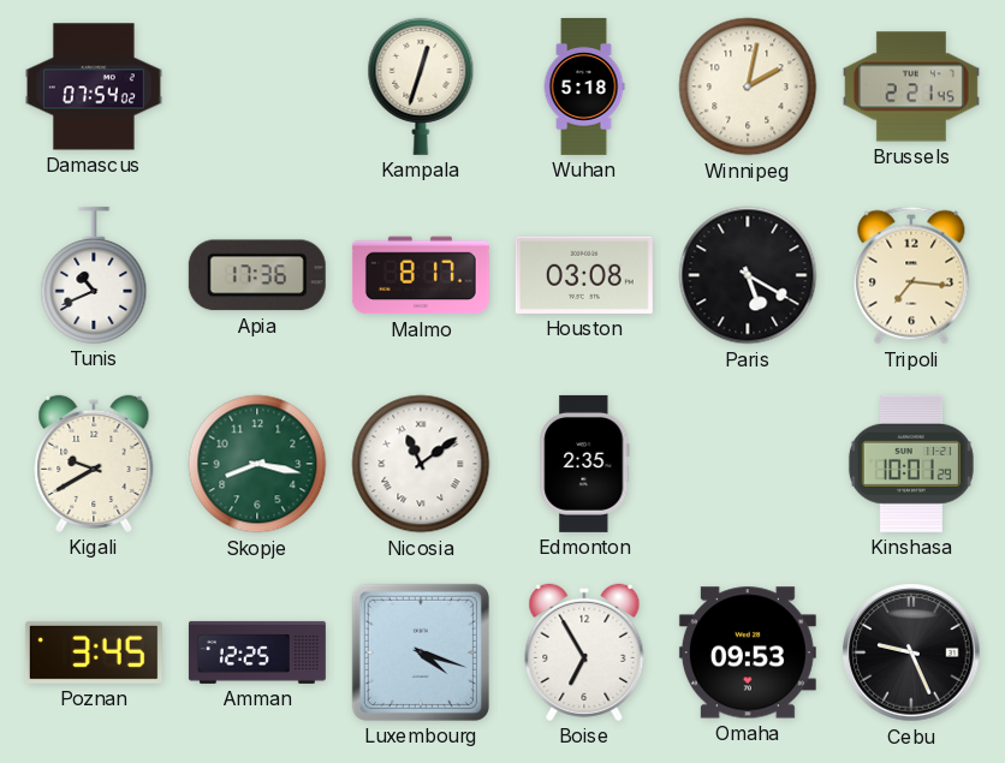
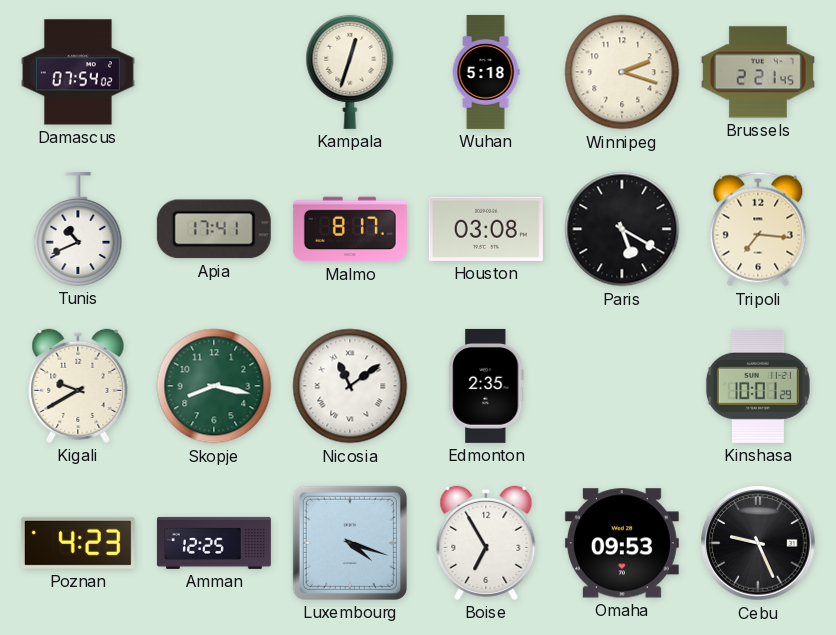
Winnipeg: 2:02 -> 2:18 (622, 72)
Apia: 17:36 -> 17:41 (214, 229)
Poznan: 3:45 -> 4:23 (78, 543)
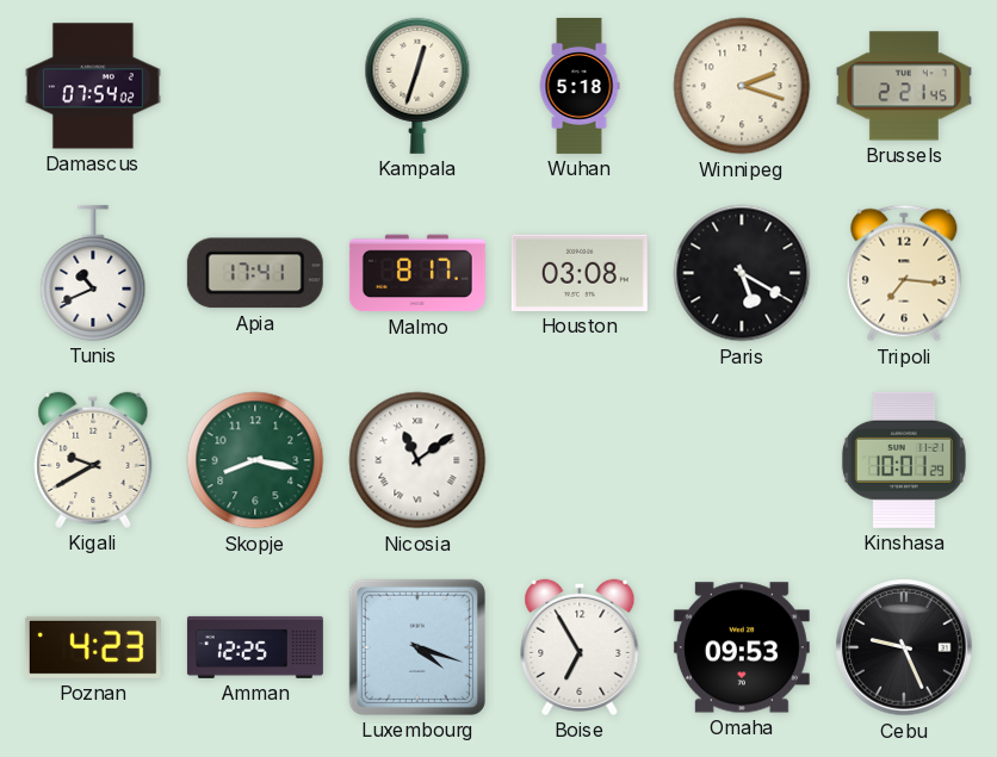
Edmonton: 2:35 -> none (486, 386)
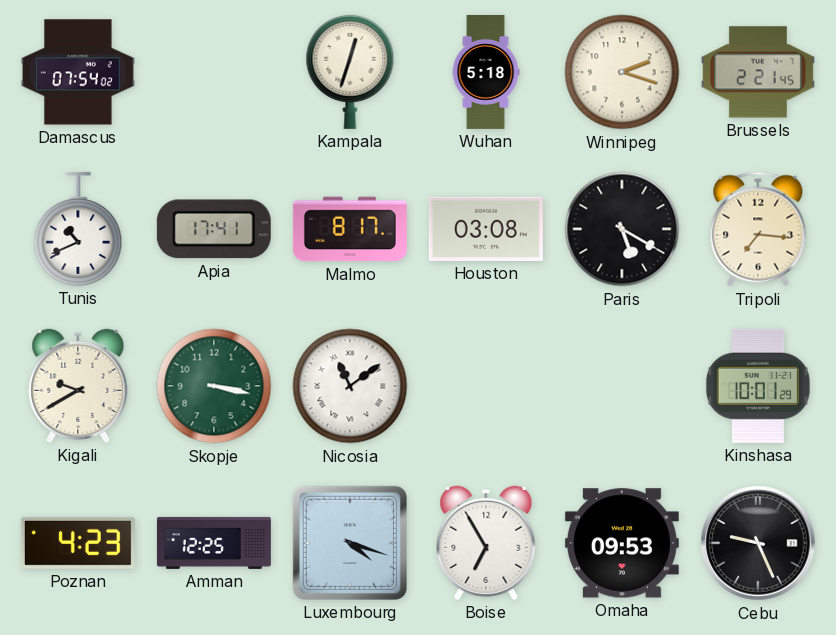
Skopje: 8:17 -> 3:17 (214, 386)
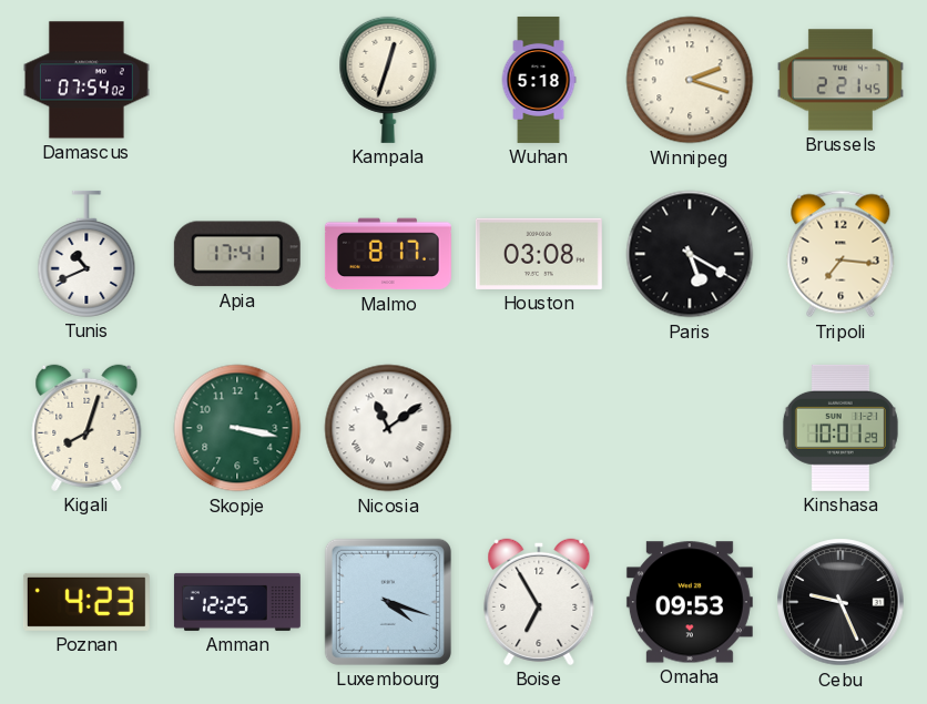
Kigali: 9:40 -> 8:03 (86, 428)
